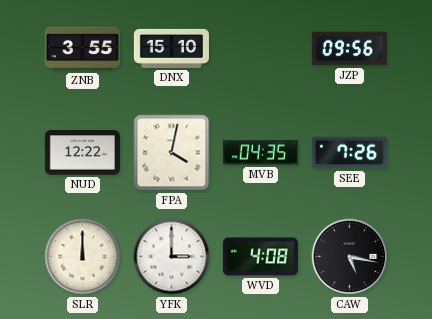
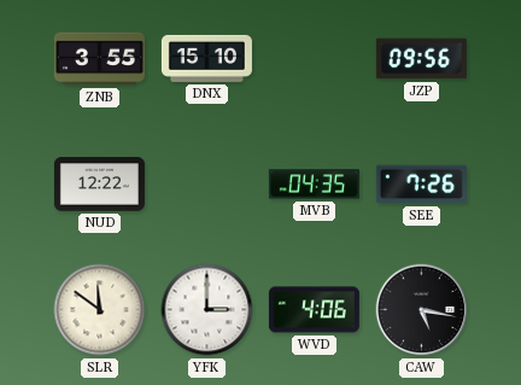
FPA: 4:02 -> none (172, 153)
SLR: 12:00 -> 11:51 (100, 310)
WVD: 4:08 -> 4:06 (314, 310)
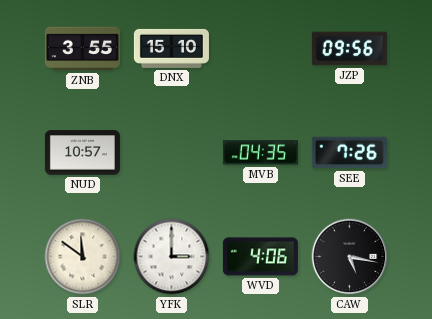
NUD: 12:22 -> 10:57 (82, 153)
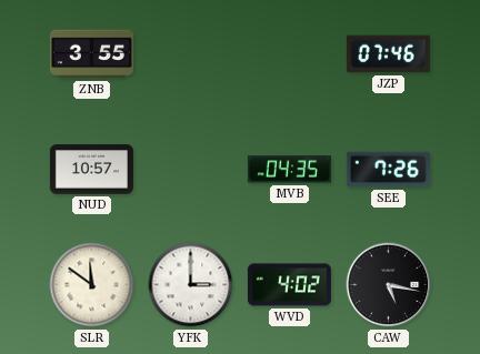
DNX: 15:10 -> none (171, 48)
JZP: 09:56 -> 07:46 (388, 54)
WVD: 4:06 -> 4:02 (289, 285)
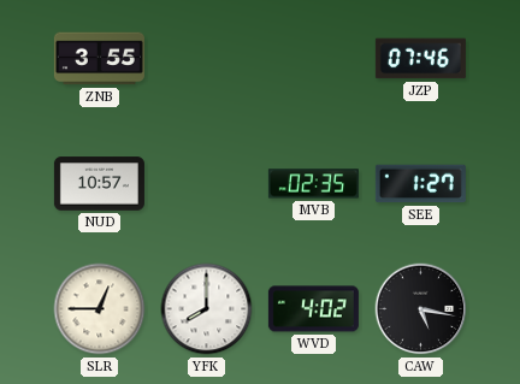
MVB: 04:35 -> 02:35 (313, 184)
SEE: 7:26 -> 1:27 (420, 184)
SLR: 11:51 -> 12:45 (100, 309)
YFK: 3:00 -> 8:00 (207, 309)
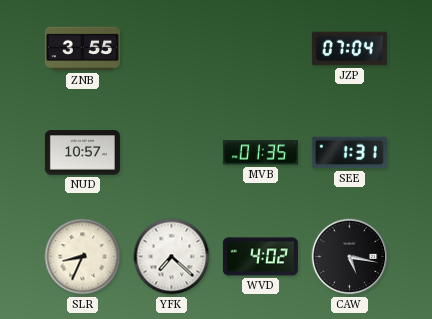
JZP: 07:46 -> 07:04 (349, 49)
MVB: 02:35 -> 01:35 (260, 153)
SEE: 1:27 -> 1:31 (349, 153)
SLR: 12:45 -> 8:34 (83, 257)
YFK: 8:00 -> 7:22 (172, 257)
